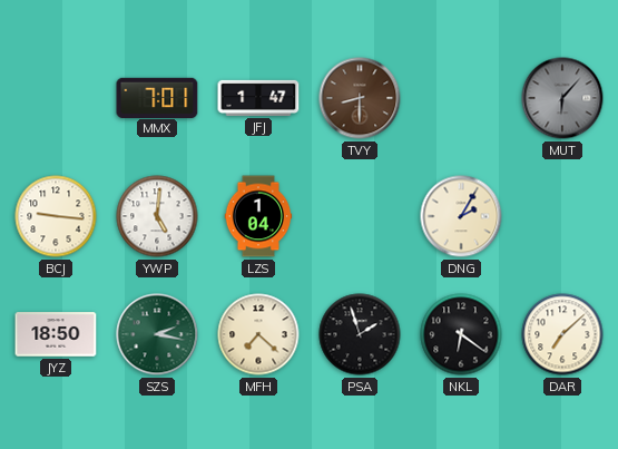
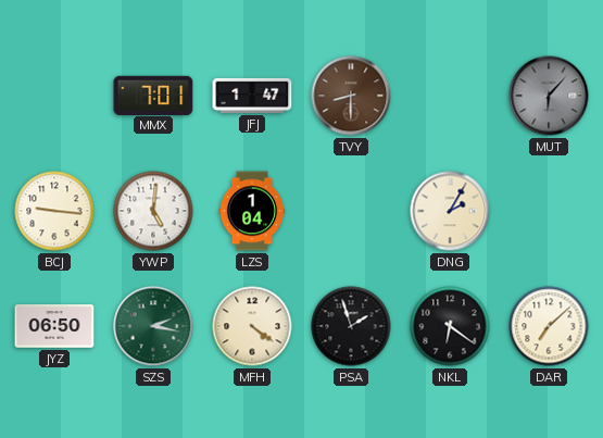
JYZ: 18:50 -> 06:50 (54, 326)
MFH: 7:22 -> 4:21 (252, 326)
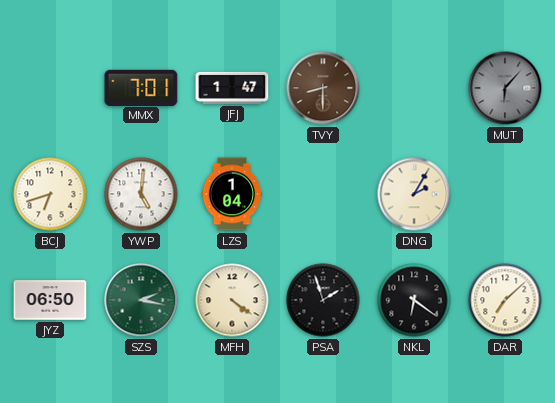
BCJ: 9:16 -> 6:42 (50, 194)
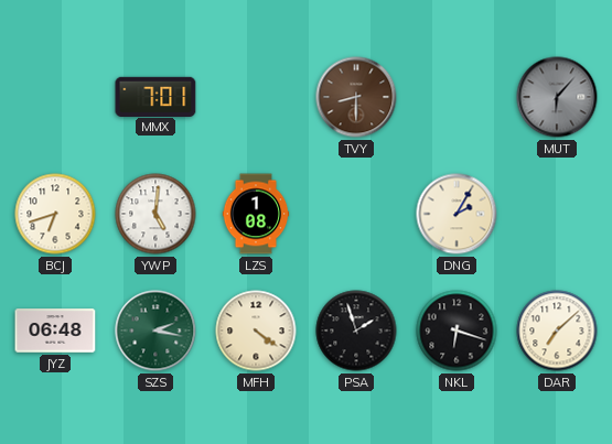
JFJ: 1:47 -> none (232, 88)
LZS: 1:04 -> 1:08 (256, 214)
JYZ: 06:50 -> 06:48 (55, 331)
NKL: 6:21 -> 6:18 (457, 331)
